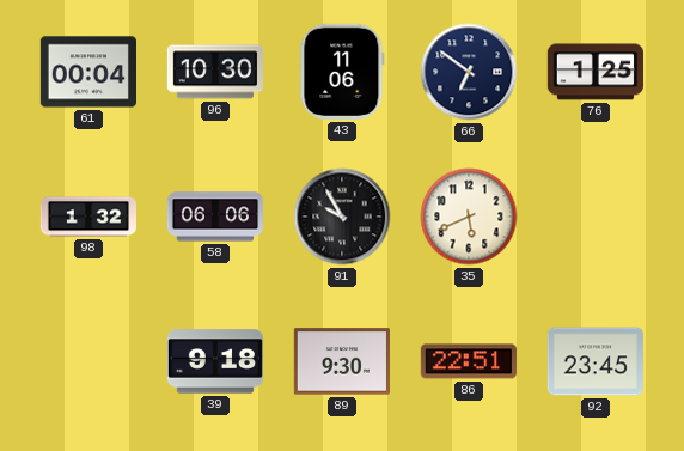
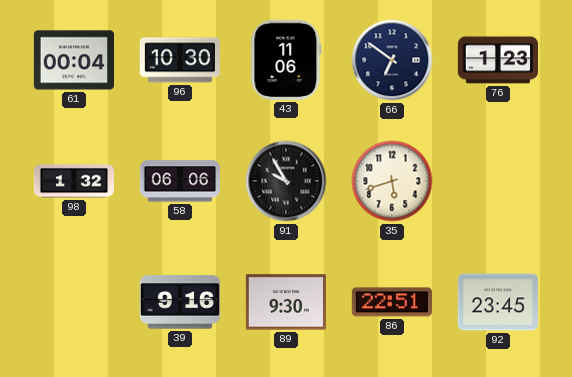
76: 1:25 -> 1:23 (497, 60)
35: 5:41 -> 5:42 (392, 181)
39: 9:18 -> 9:16 (180, 302)
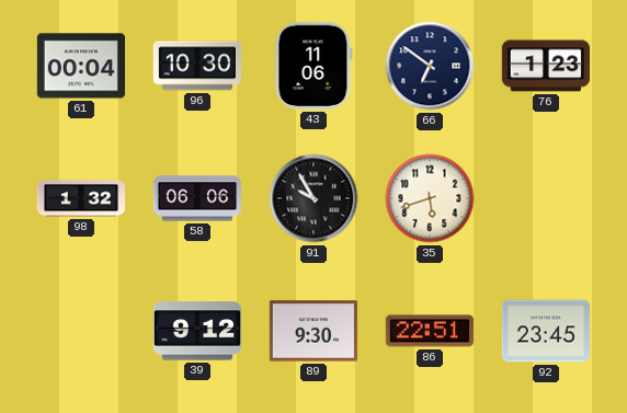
39: 9:16 -> 9:12 (197, 331)
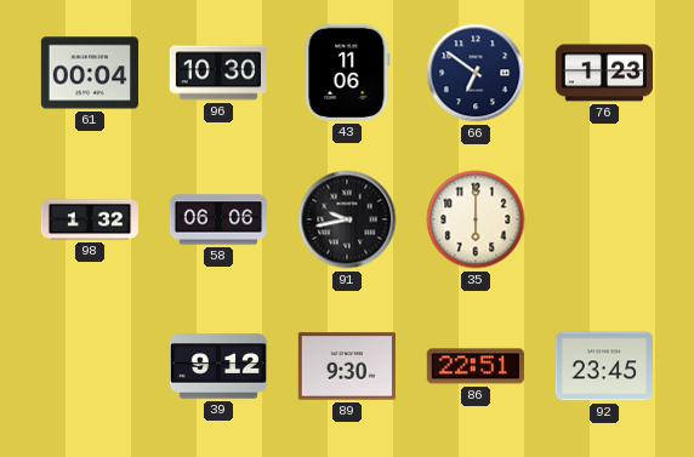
91: 9:55 -> 9:43 (347, 219)
35: 5:42 -> 6:00 (476, 219)
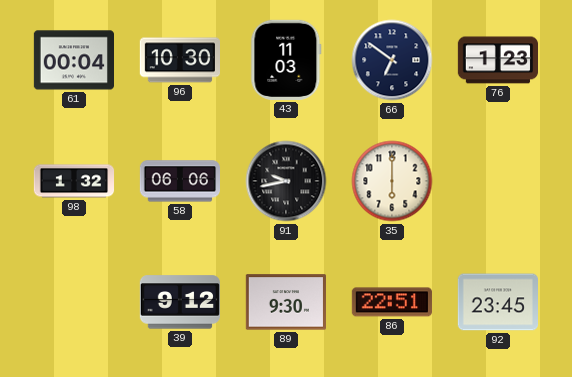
43: 11:06 -> 11:03 (286, 60)
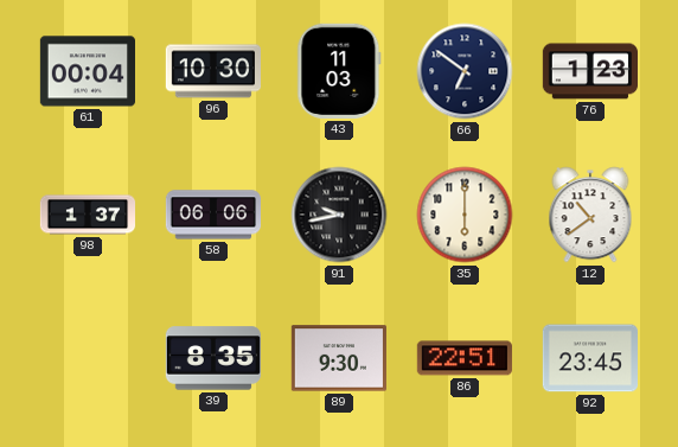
98: 1:32 -> 1:37 (88, 215)
12: none -> 10:39 (590, 215)
39: 9:12 -> 8:35 (213, 358)
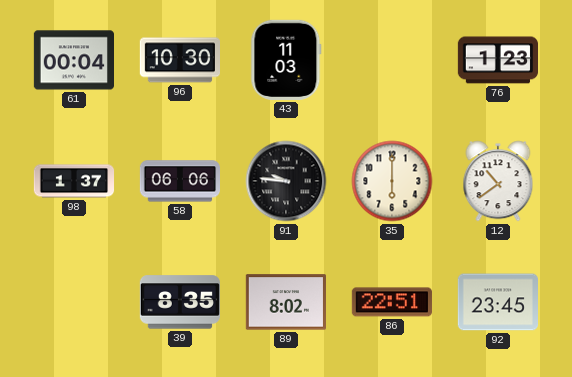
66: 6:51 -> none (465, 71)
91: 9:43 -> 9:46 (286, 181)
89: 9:30 -> 8:02 (286, 302)
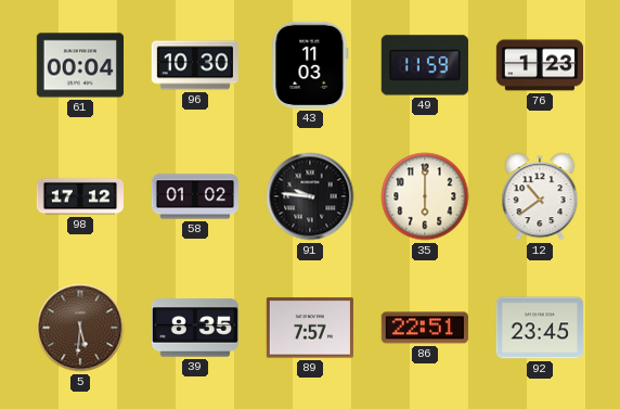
49: none -> 11:59 (425, 65)
98: 1:37 -> 17:12 (80, 196)
58: 06:06 -> 01:02 (194, 196)
5: none -> 5:31 (80, 328)
89: 8:02 -> 7:57 (310, 328)
